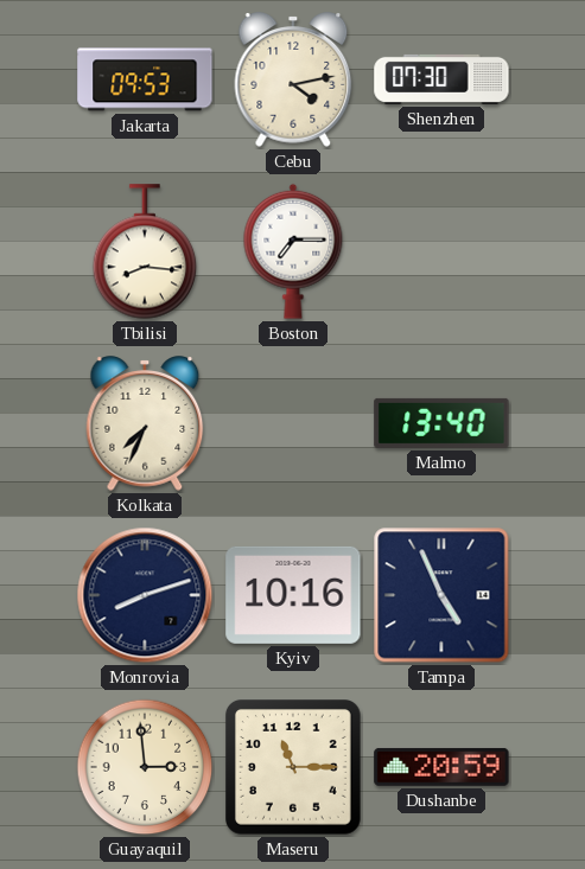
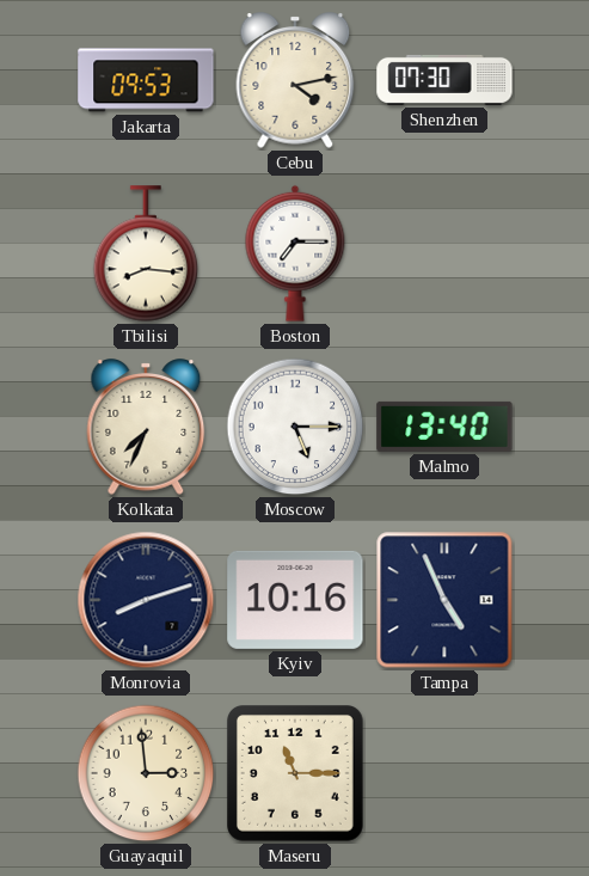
Moscow: none -> 5:15 (295, 427)
Dushanbe: 20:59 -> none (441, 767)
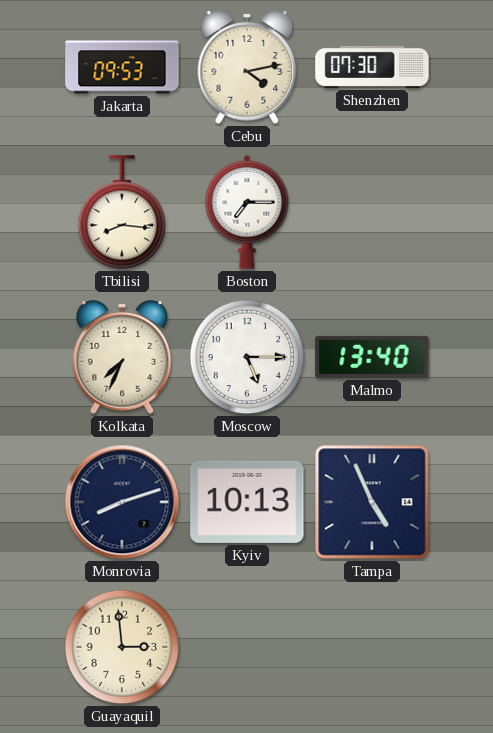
Kyiv: 10:16 -> 10:13 (247, 502)
Maseru: 11:15 -> none (296, 774)
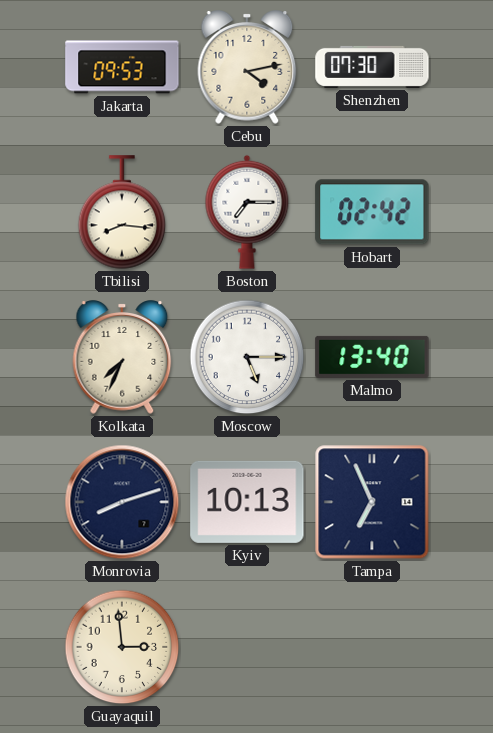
Hobart: none -> 02:42 (372, 212)
Tampa: 4:56 -> 6:56 (372, 502)
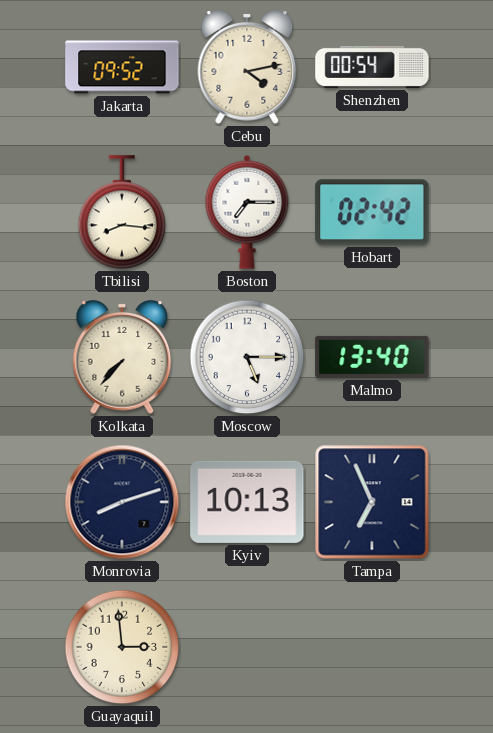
Jakarta: 09:53 -> 09:52 (122, 67)
Shenzhen: 07:30 -> 00:54 (372, 67)
Kolkata: 7:34 -> 7:37 (122, 357)
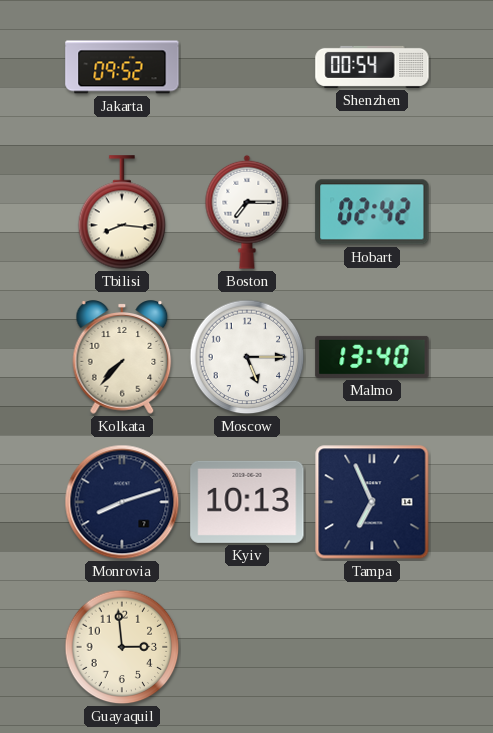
Cebu: 4:13 -> none (247, 67)
